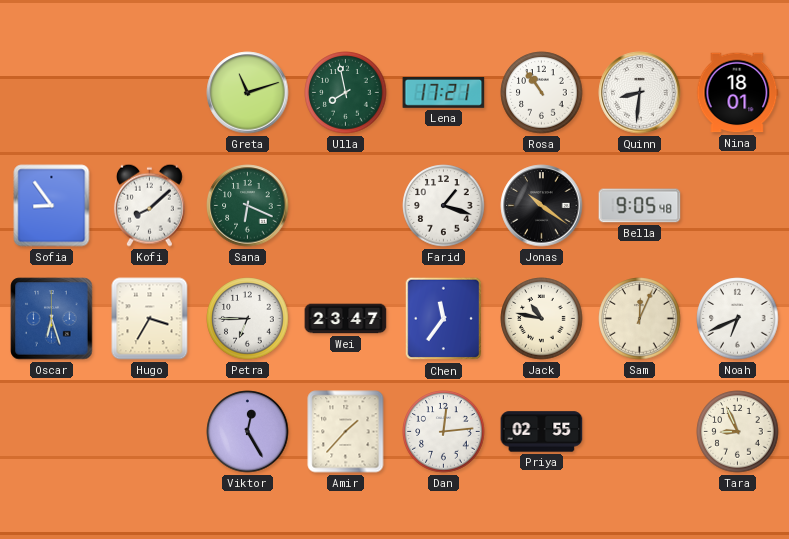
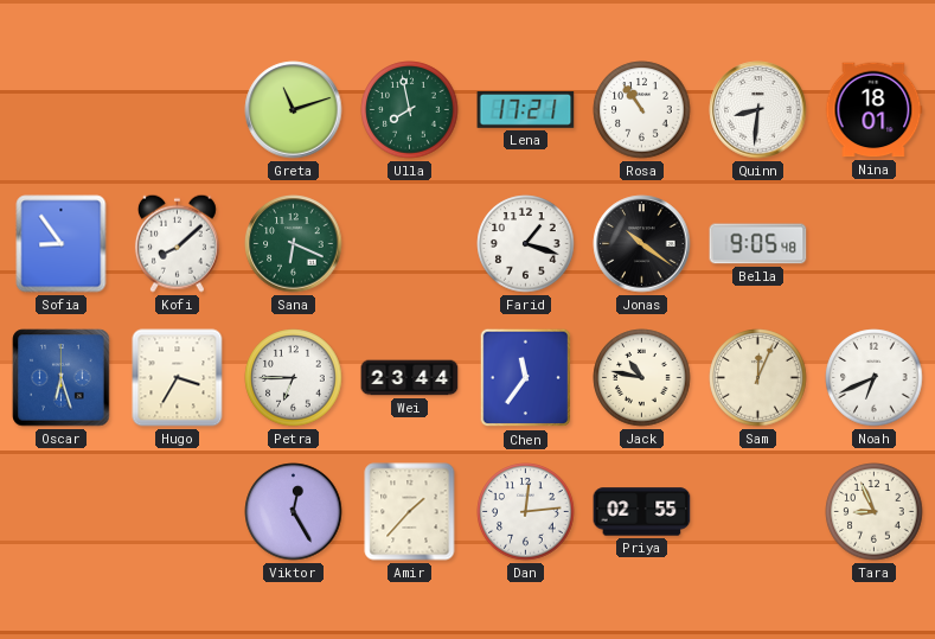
Wei: 23:47 -> 23:44 (410, 378)
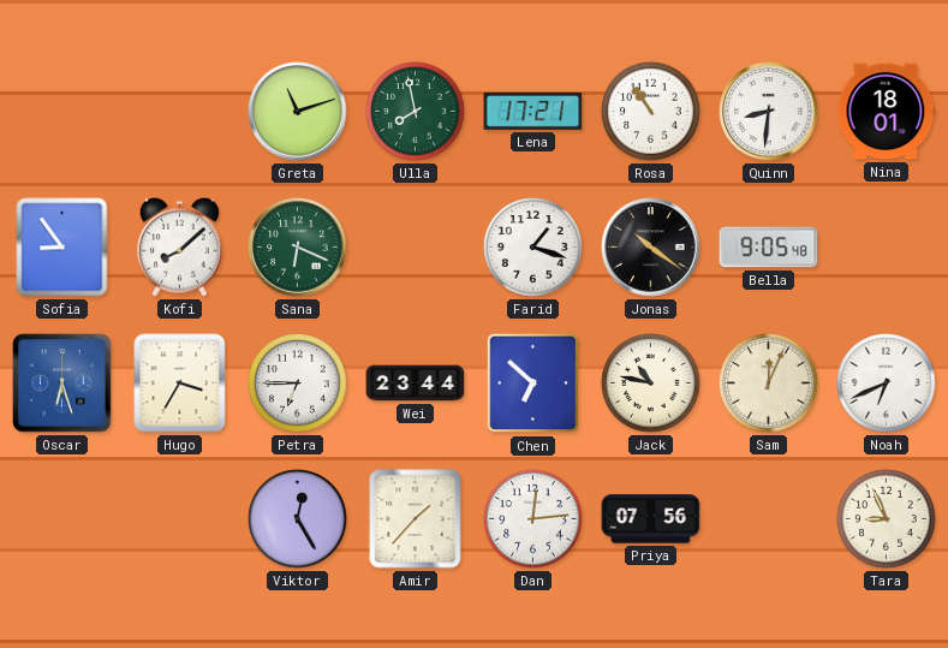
Chen: 11:36 -> 6:52 (533, 384)
Priya: 02:55 -> 07:56 (651, 519)
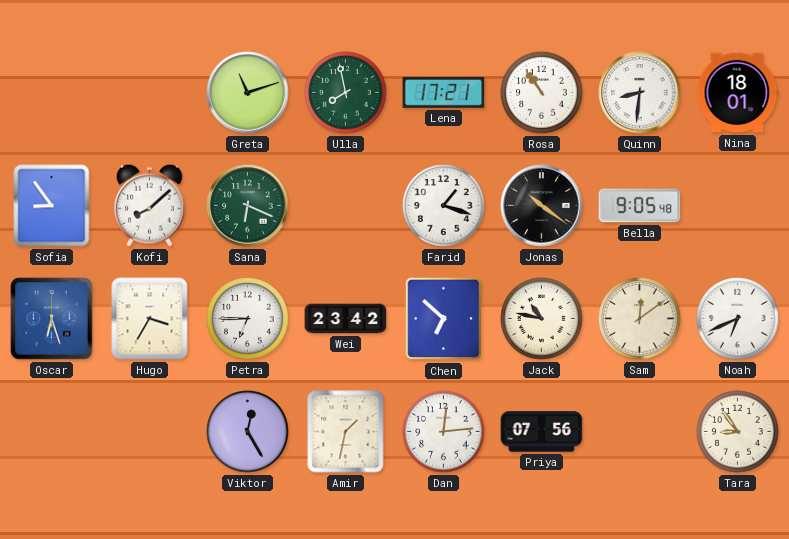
Wei: 23:44 -> 23:42 (346, 319)
Sam: 12:04 -> 12:09 (640, 319)
Amir: 1:37 -> 1:32 (346, 432)
Tara: 8:56 -> 8:54 (738, 432)
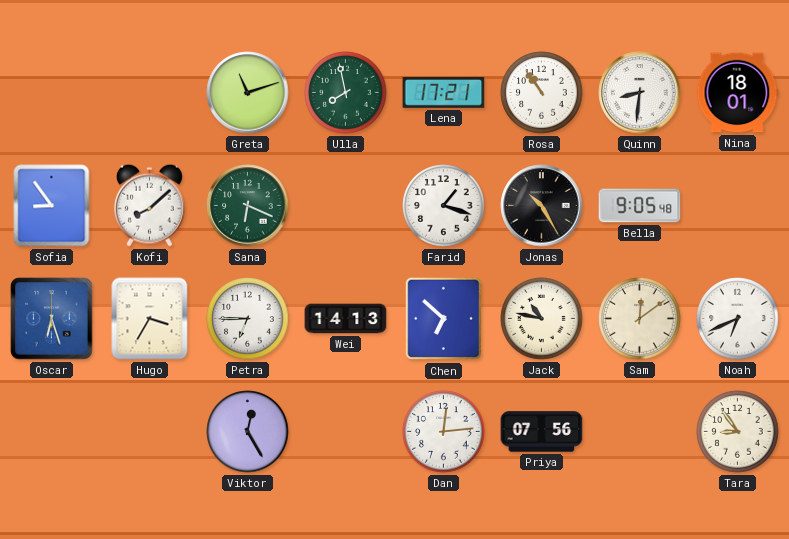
Jonas: 10:21 -> 10:25 (542, 206)
Wei: 23:42 -> 14:13 (346, 319)
Amir: 1:32 -> none (346, 432)
